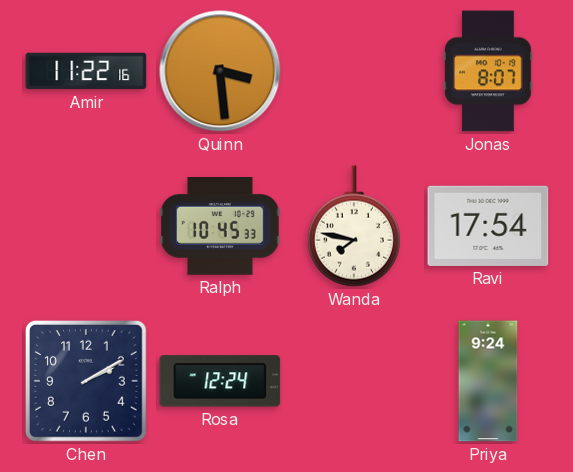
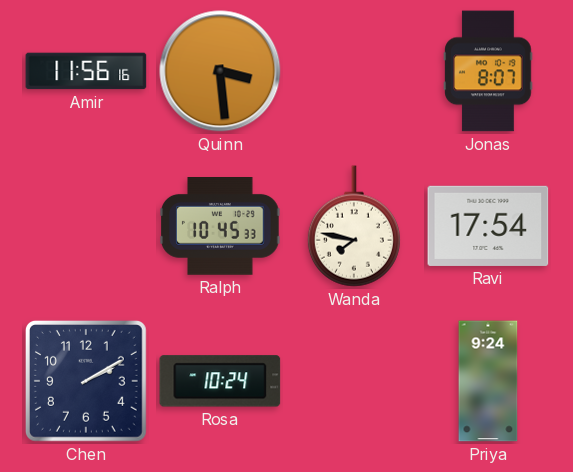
Amir: 11:22 -> 11:56 (86, 71)
Rosa: 12:24 -> 10:24 (220, 381)
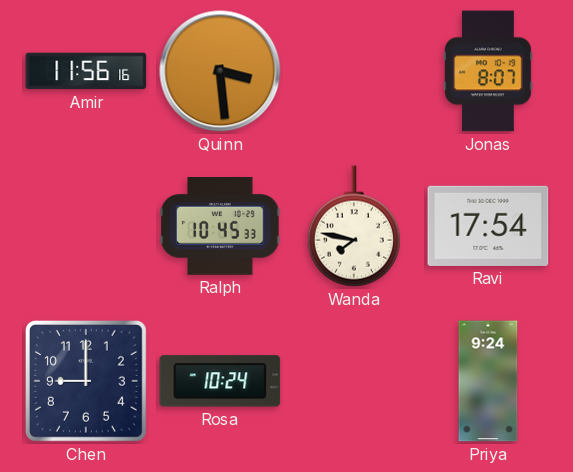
Chen: 2:10 -> 9:00 (86, 381)
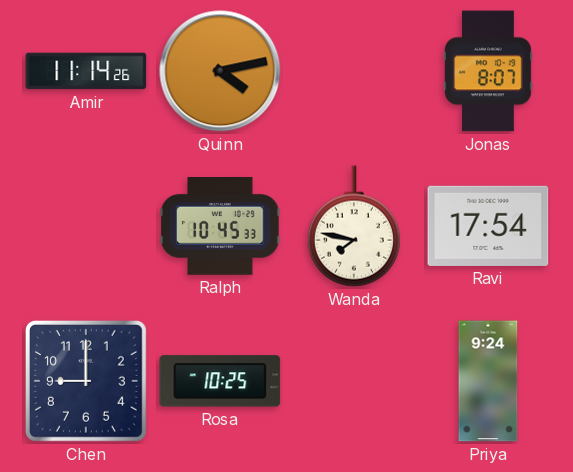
Amir: 11:56 -> 11:14 (86, 71)
Quinn: 3:29 -> 4:13 (220, 71)
Rosa: 10:24 -> 10:25 (220, 381)
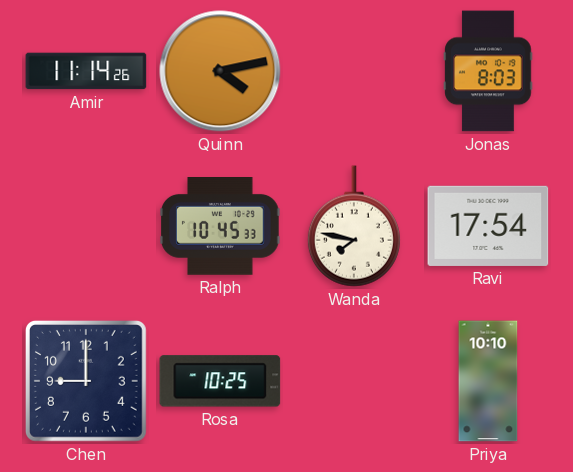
Jonas: 8:07 -> 8:03 (488, 71)
Priya: 9:24 -> 10:10 (488, 381)
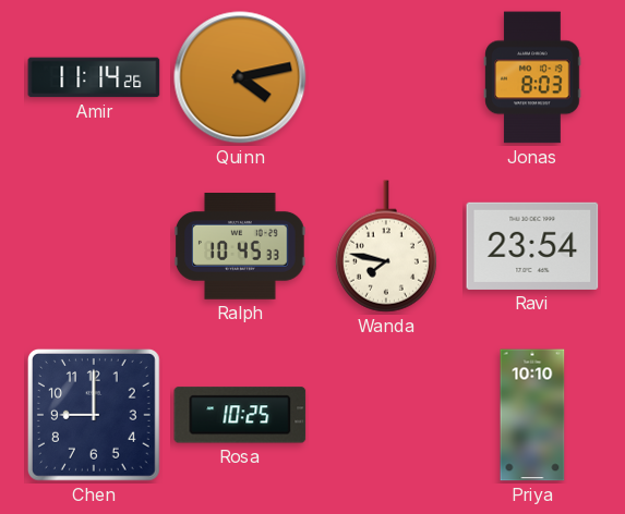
Ravi: 17:54 -> 23:54 (532, 246)
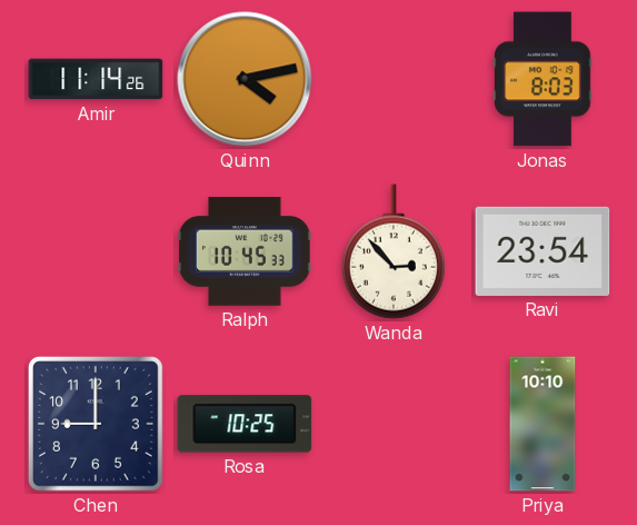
Wanda: 7:47 -> 2:53 (394, 251)
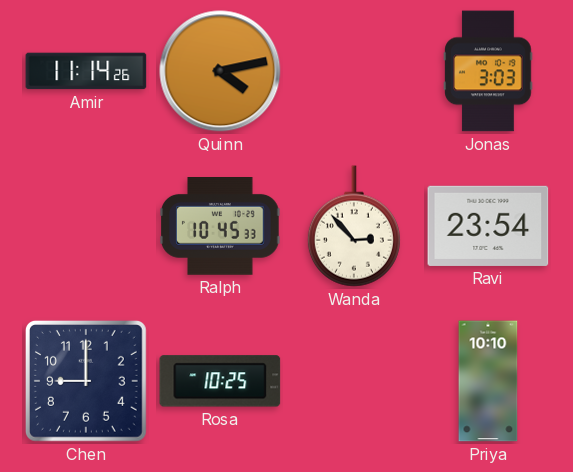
Jonas: 8:03 -> 3:03 (488, 71)
